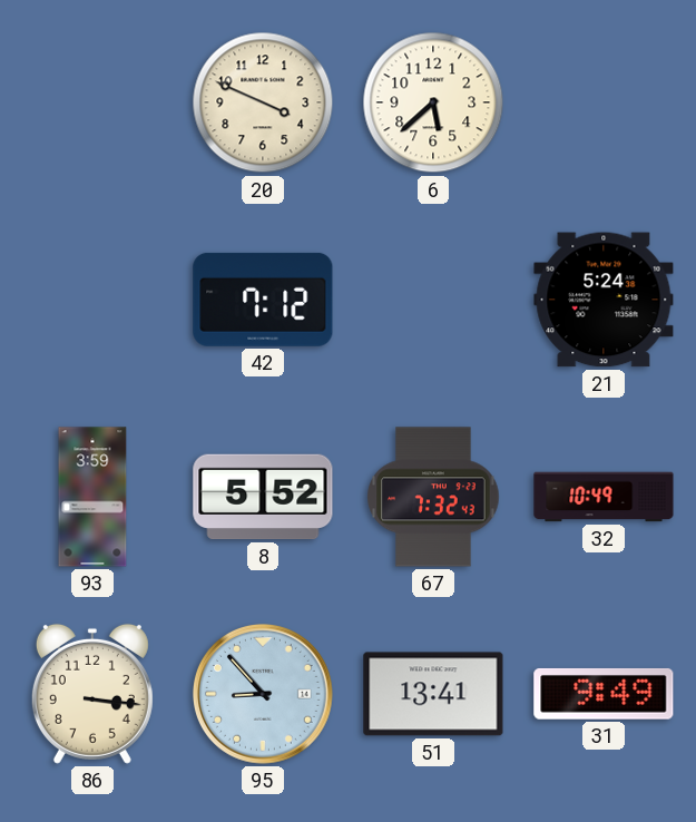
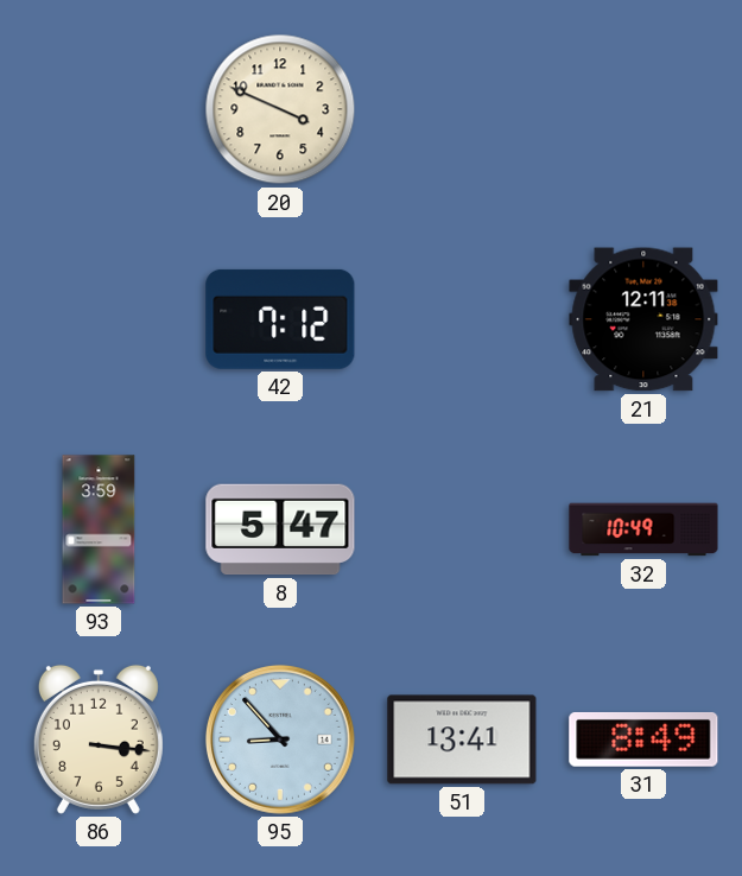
6: 5:38 -> none (433, 102)
21: 5:24 -> 12:11 (643, 319)
8: 5:52 -> 5:47 (280, 529)
67: 7:32 -> none (433, 497)
31: 9:49 -> 8:49 (643, 739)
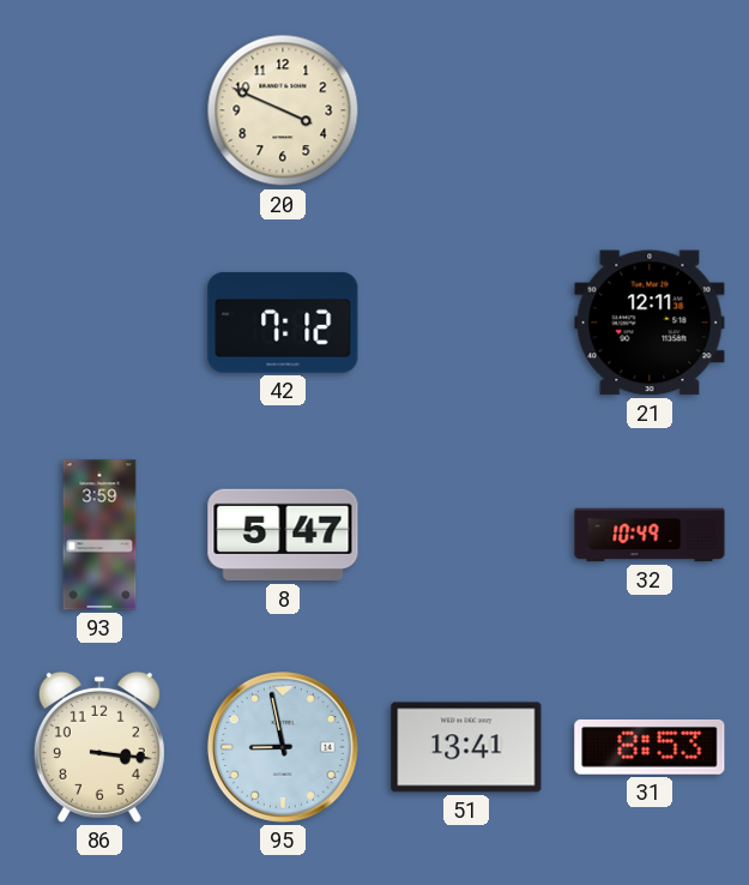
95: 8:53 -> 8:58 (283, 747)
31: 8:49 -> 8:53 (650, 747)
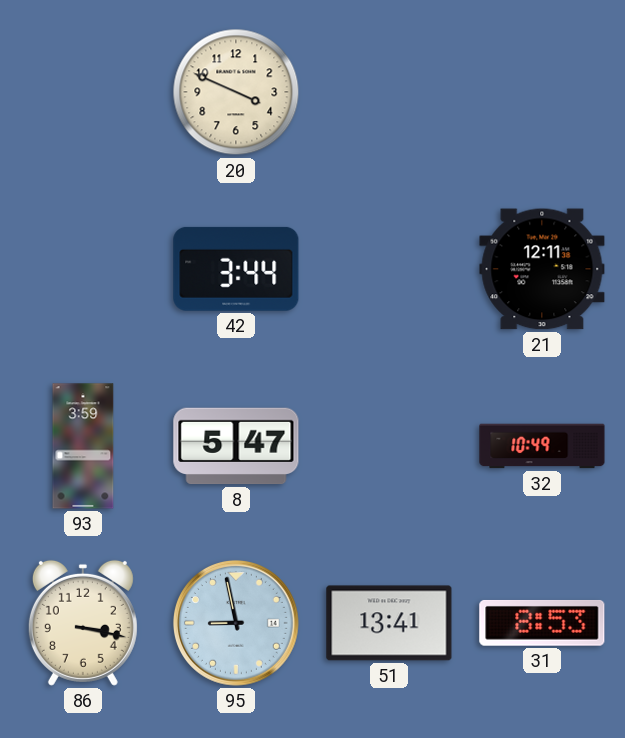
42: 7:12 -> 3:44 (236, 269)
86: 3:16 -> 3:17 (83, 623)
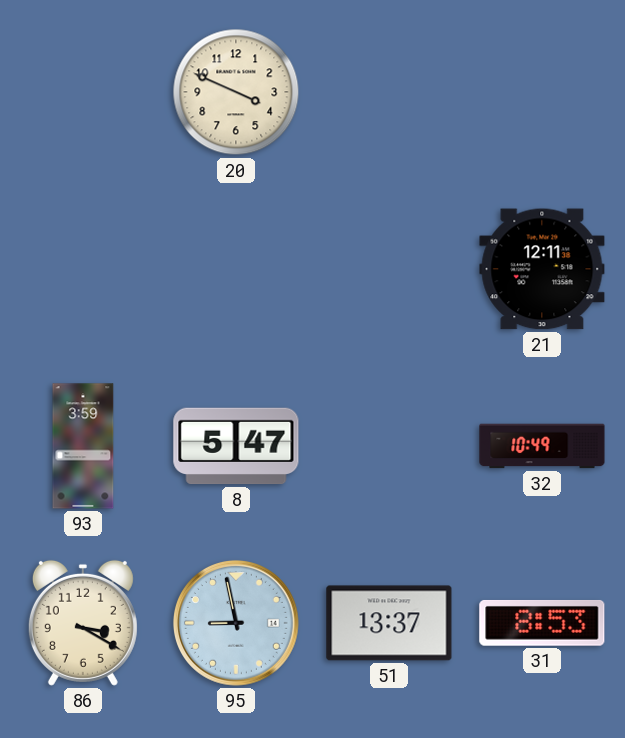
42: 3:44 -> none (236, 269)
86: 3:17 -> 3:20 (83, 623)
51: 13:41 -> 13:37 (389, 623)
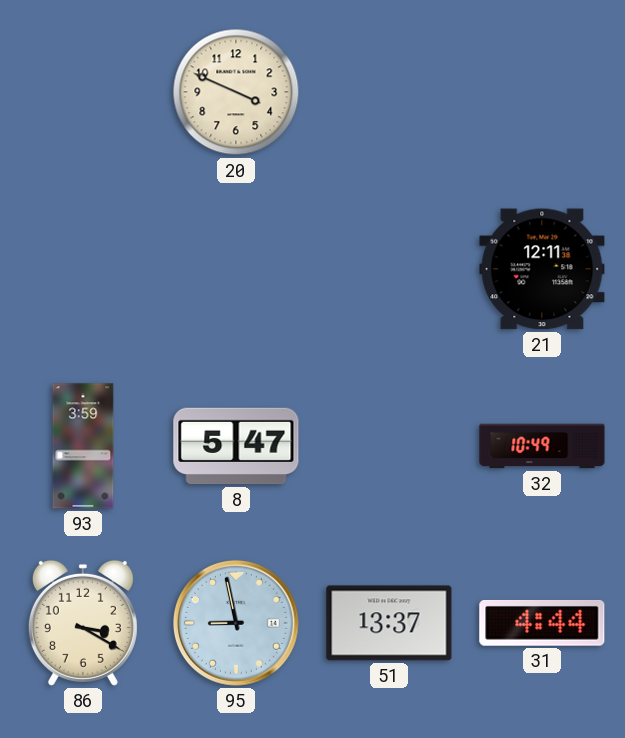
31: 8:53 -> 4:44 (542, 623)
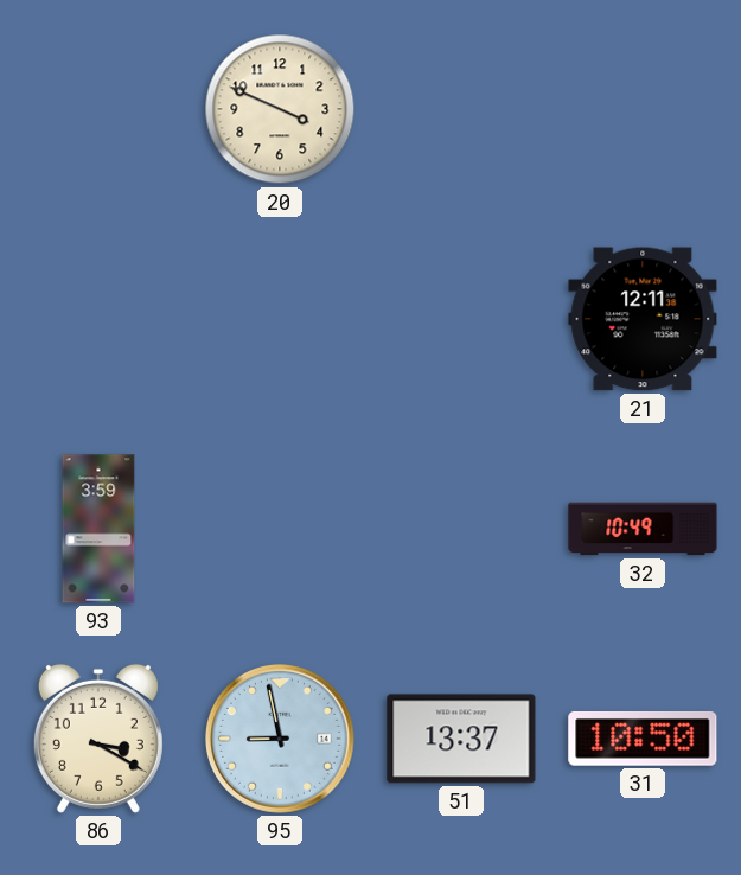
8: 5:47 -> none (236, 446)
31: 4:44 -> 10:50 (643, 739)
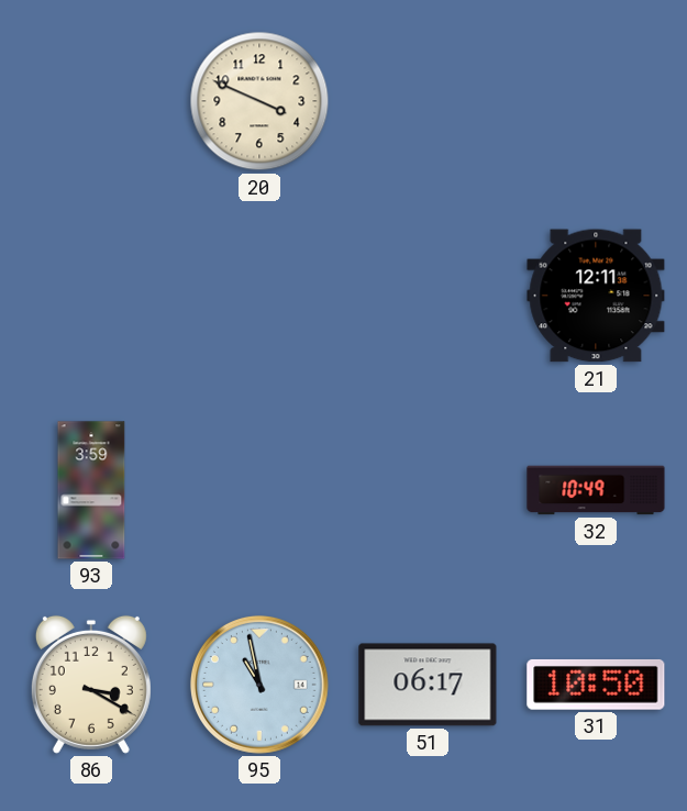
95: 8:58 -> 10:58 (259, 685)
51: 13:37 -> 06:17 (428, 685)
